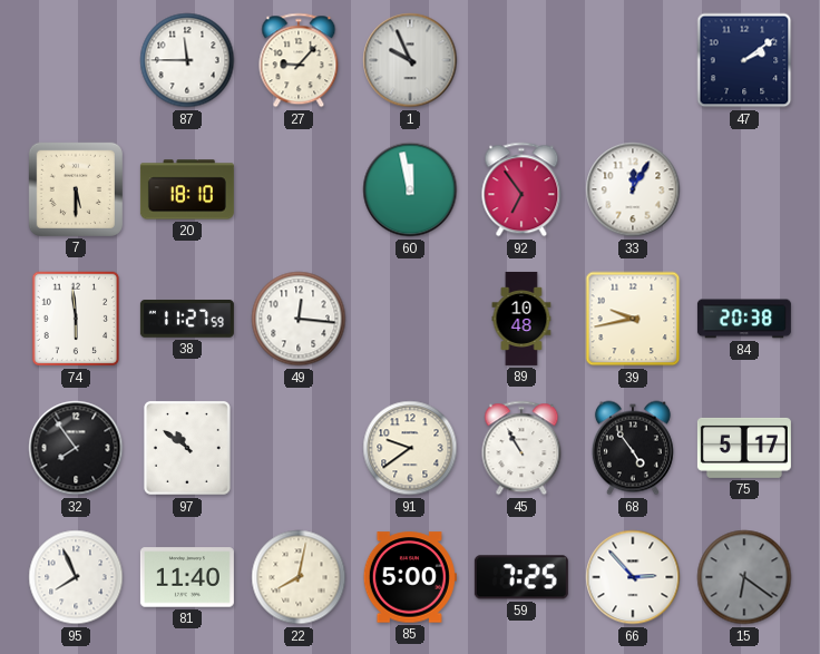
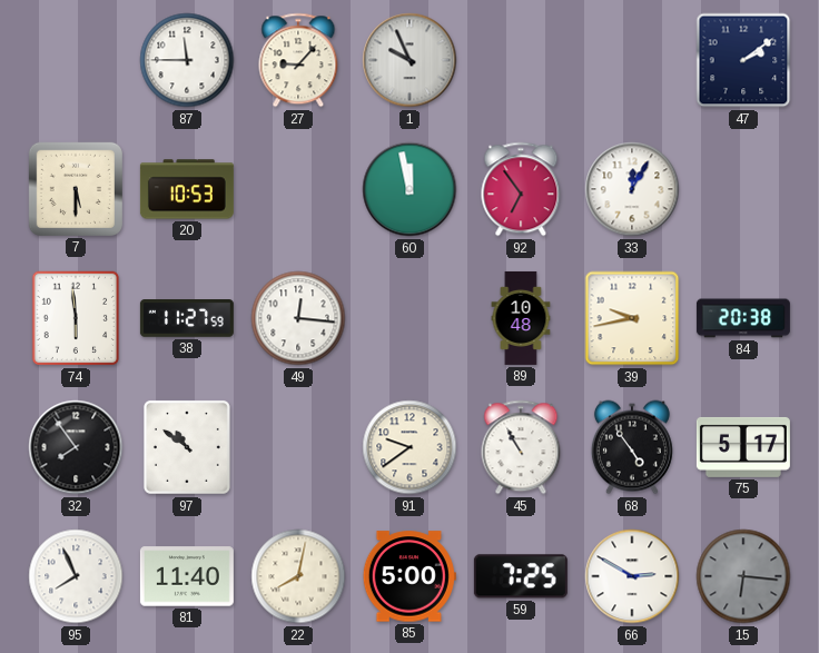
20: 18:10 -> 10:53 (187, 189)
66: 2:53 -> 2:50 (632, 576)
15: 6:21 -> 6:16 (743, 576)
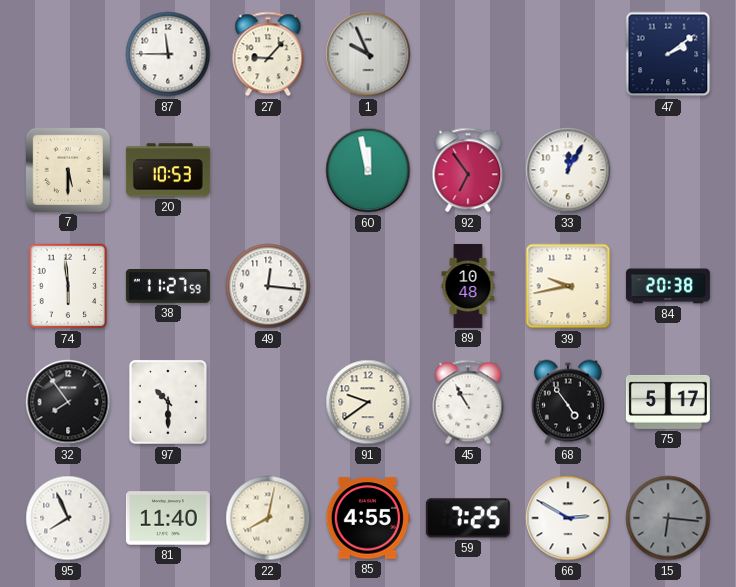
97: 10:51 -> 10:30 (168, 402)
85: 5:00 -> 4:55 (368, 518)
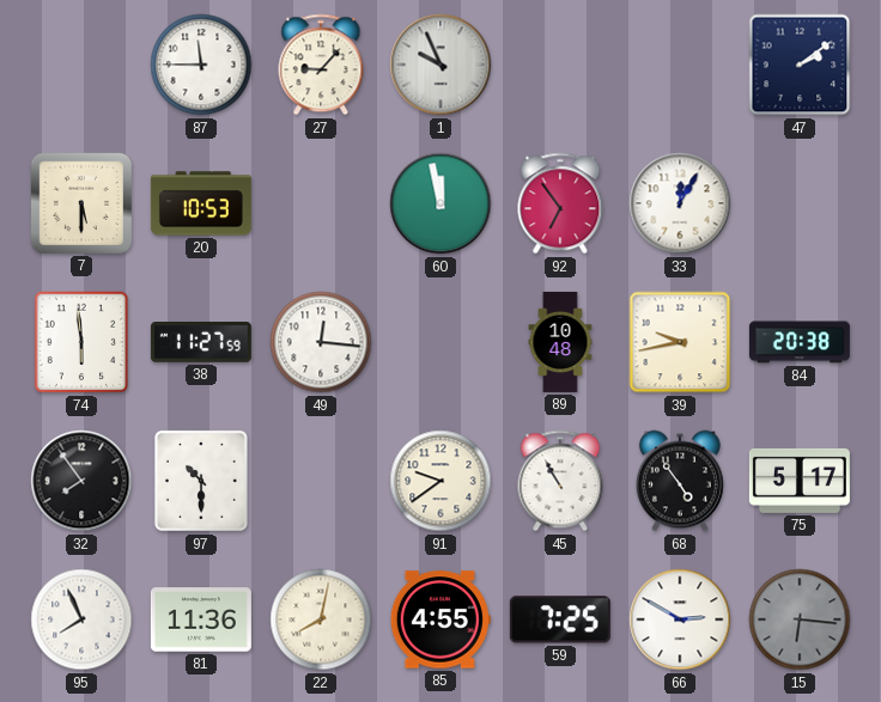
81: 11:40 -> 11:36 (201, 619)
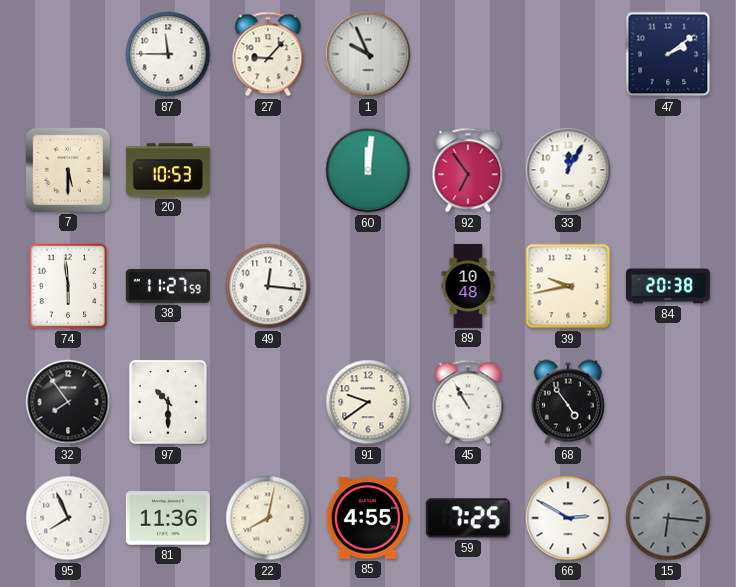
60: 11:58 -> 12:01 (368, 170)
75: 5:17 -> none (800, 481)
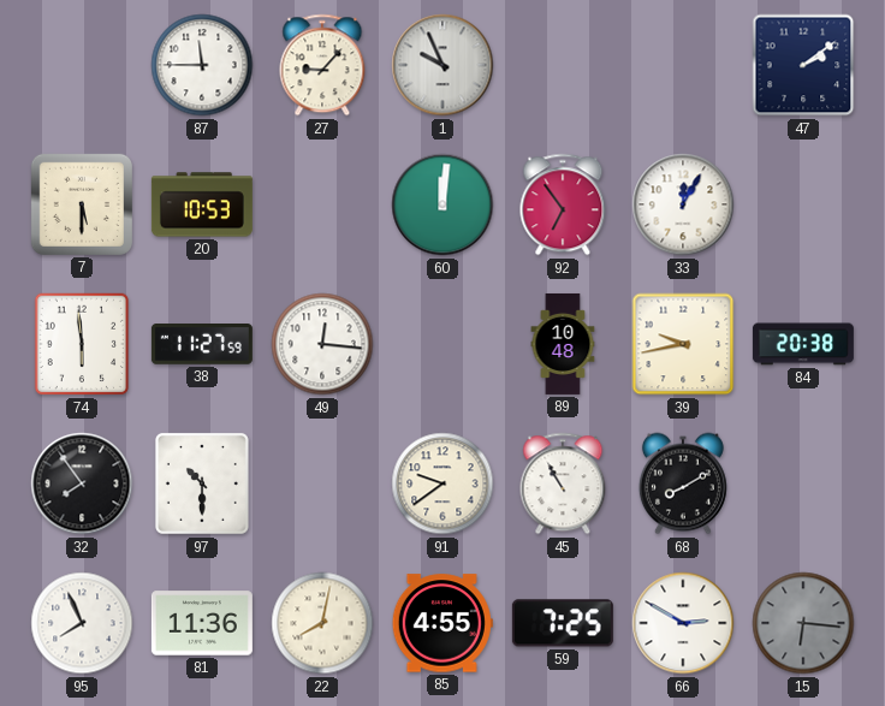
68: 4:54 -> 8:10 (683, 483)
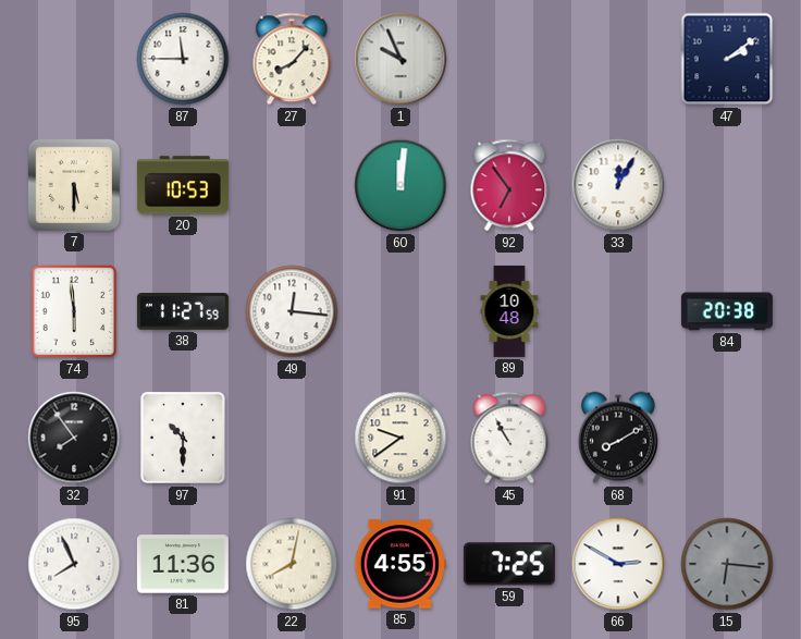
27: 9:07 -> 8:07 (292, 59)
39: 9:43 -> none (683, 344)
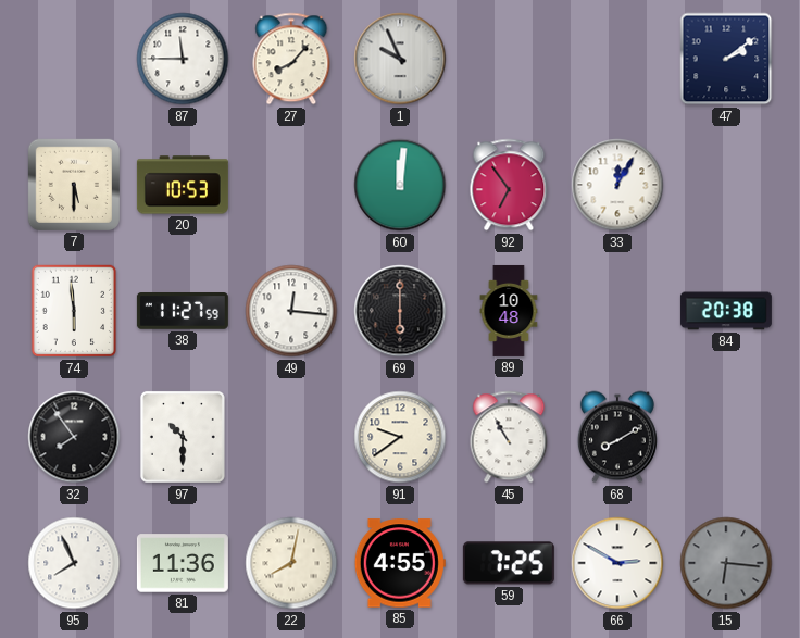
69: none -> 6:00 (400, 311)
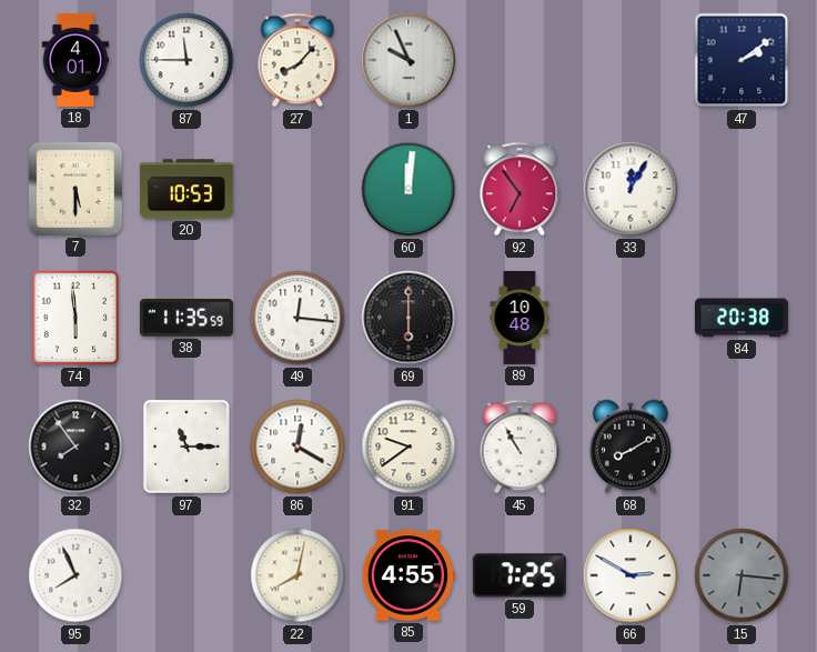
18: none -> 4:01 (75, 60)
38: 11:27 -> 11:35 (186, 319)
97: 10:30 -> 11:15 (186, 447)
86: none -> 12:20 (297, 447)
81: 11:36 -> none (183, 563)
